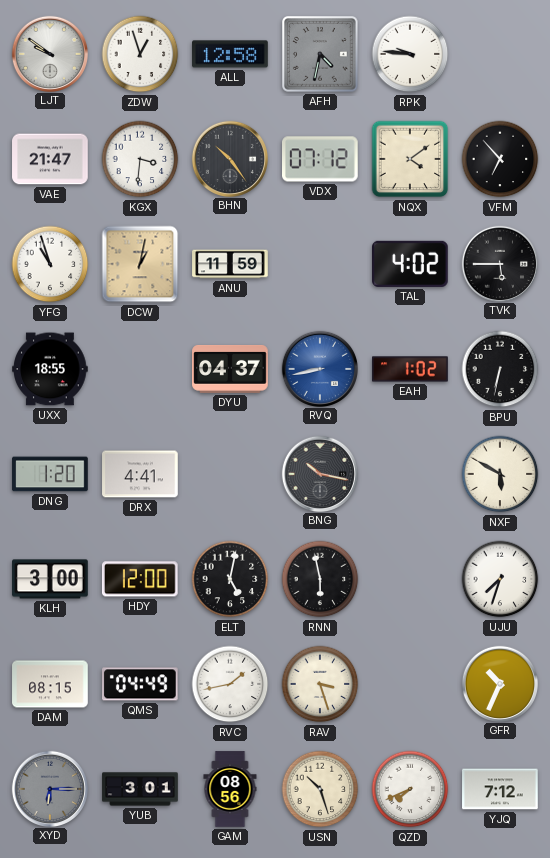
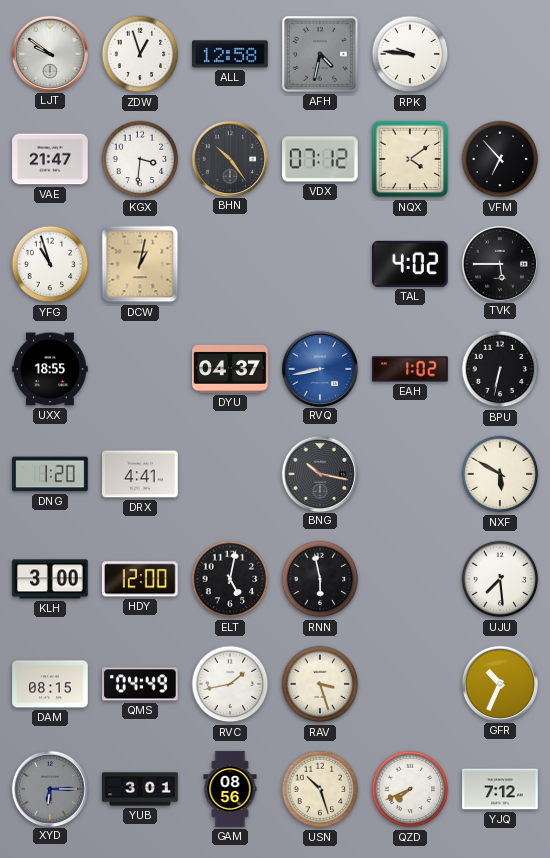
ANU: 11:59 -> none (230, 264)
UJU: 7:33 -> 7:29 (500, 579)
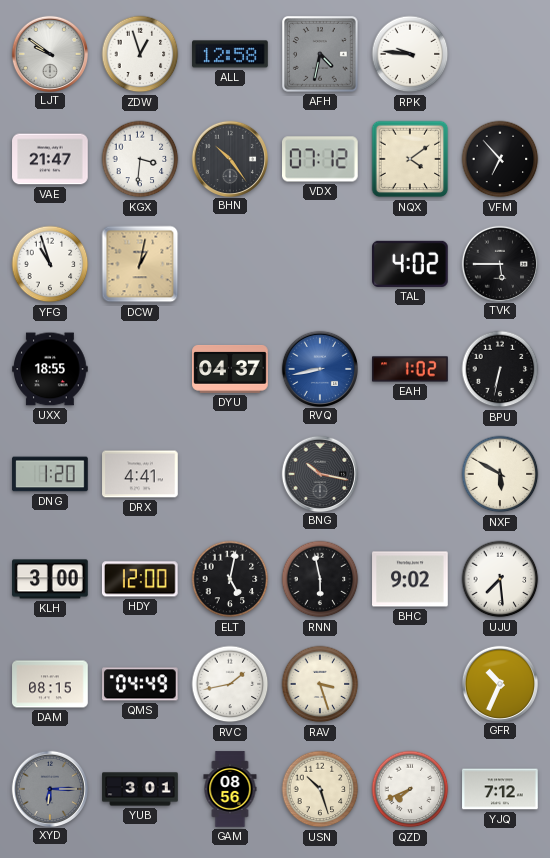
BHC: none -> 9:02 (410, 579)
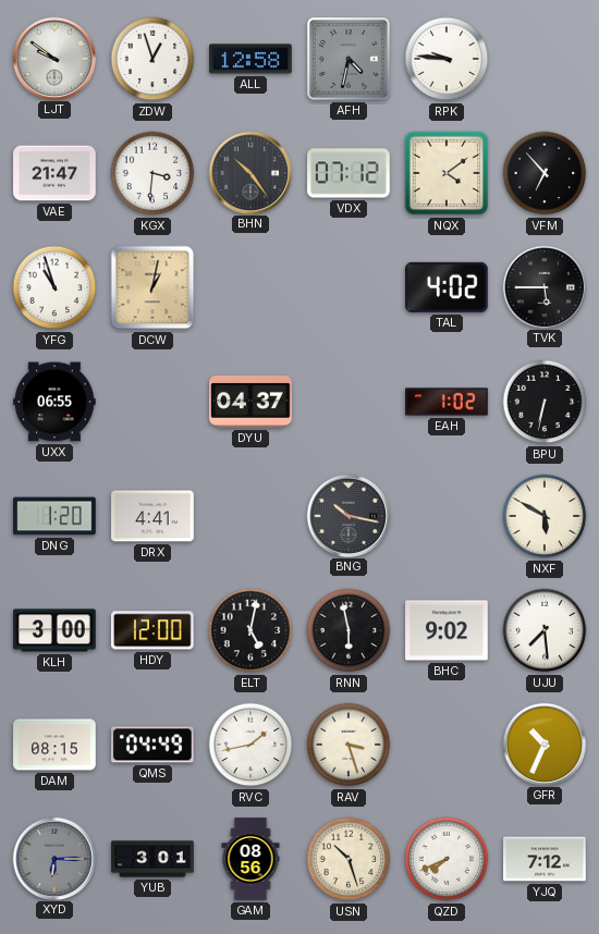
UXX: 18:55 -> 06:55 (54, 402)
RVQ: 8:43 -> none (319, 368)
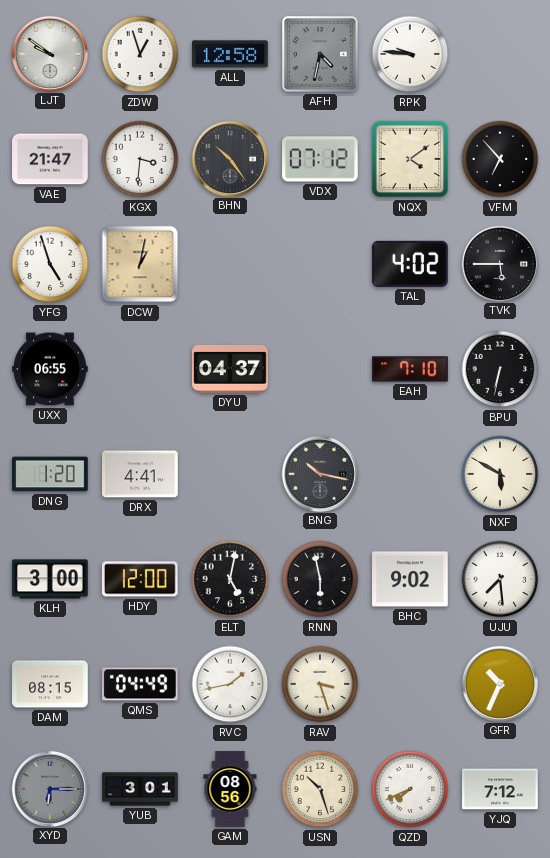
YFG: 10:57 -> 4:57 (50, 264)
EAH: 1:02 -> 7:10 (410, 369)
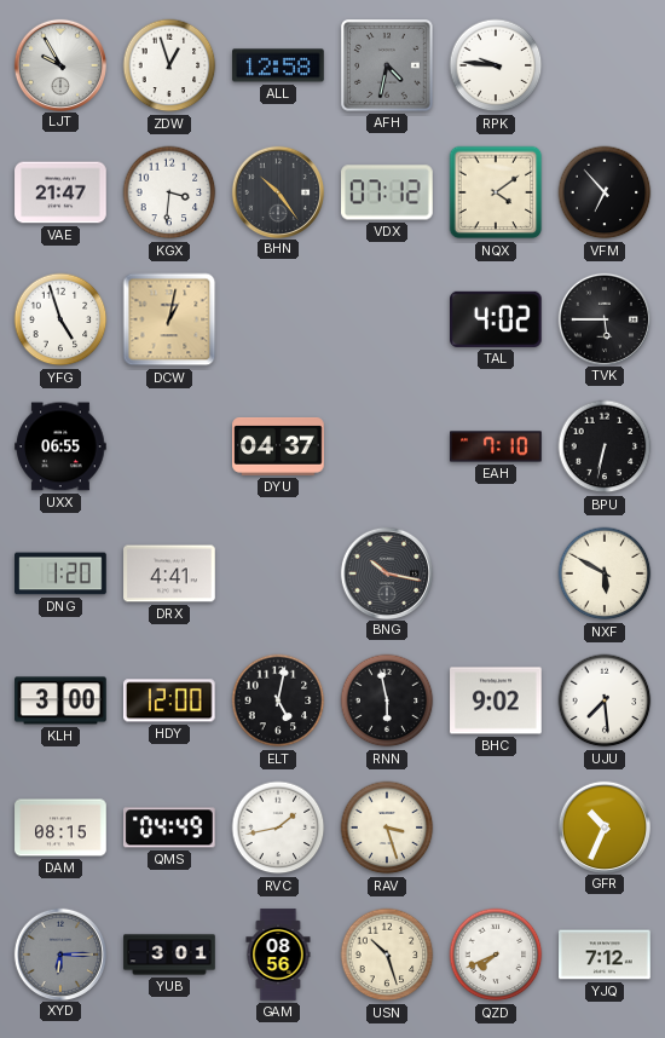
LJT: 9:51 -> 9:55 (59, 64)
